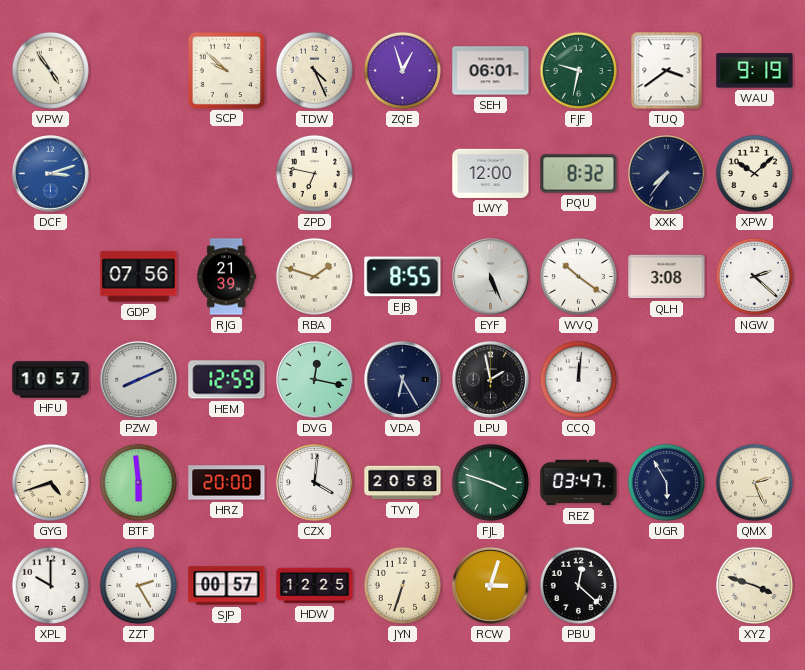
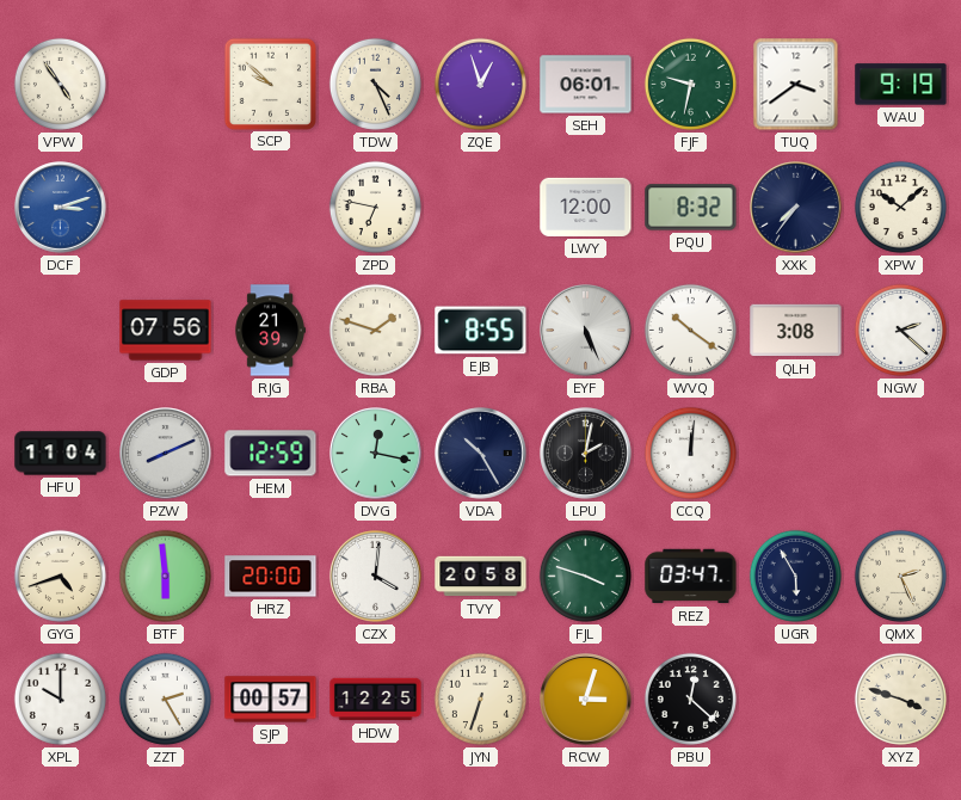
HFU: 10:57 -> 11:04 (61, 454)
VDA: 6:25 -> 10:25 (481, 454)
LPU: 1:58 -> 2:02 (586, 454)
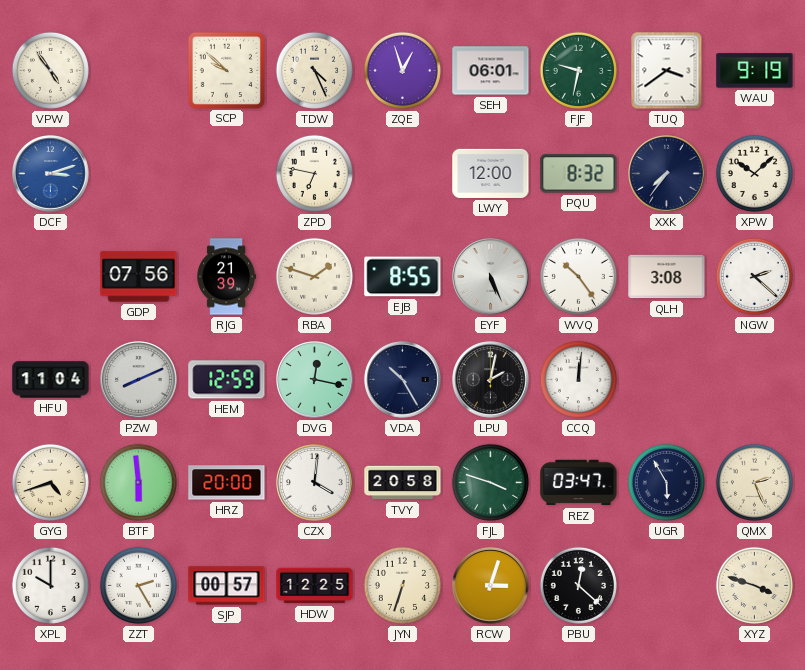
WVQ: 10:21 -> 10:24 (578, 276)
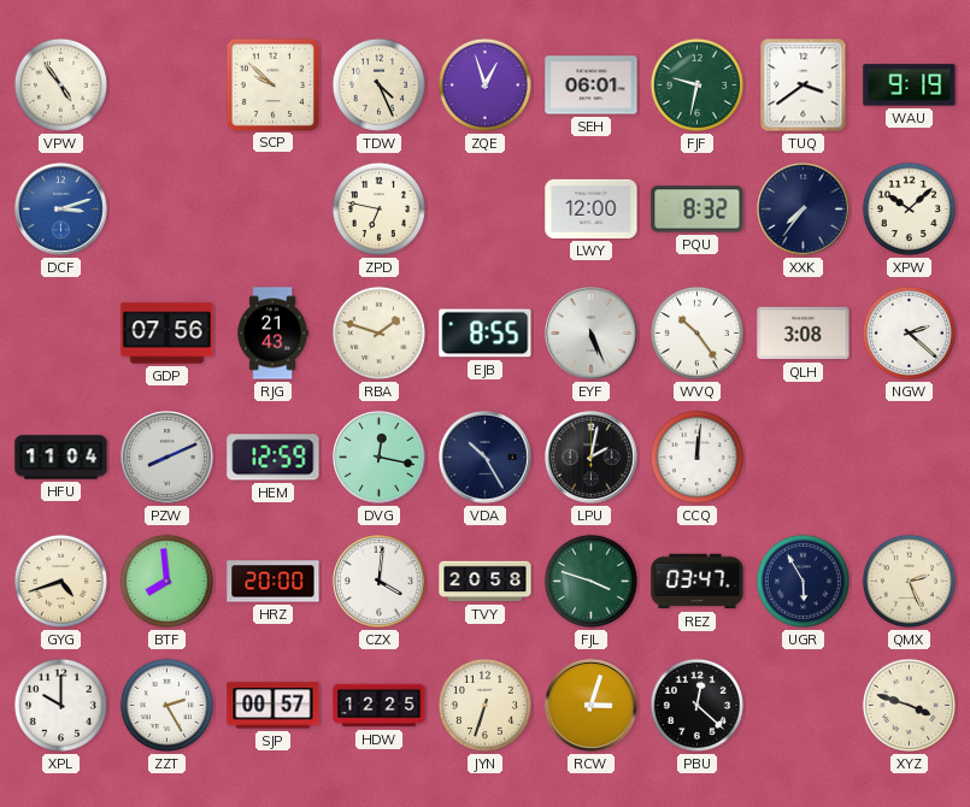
RJG: 21:39 -> 21:43 (272, 334)
BTF: 5:59 -> 7:59 (166, 581)
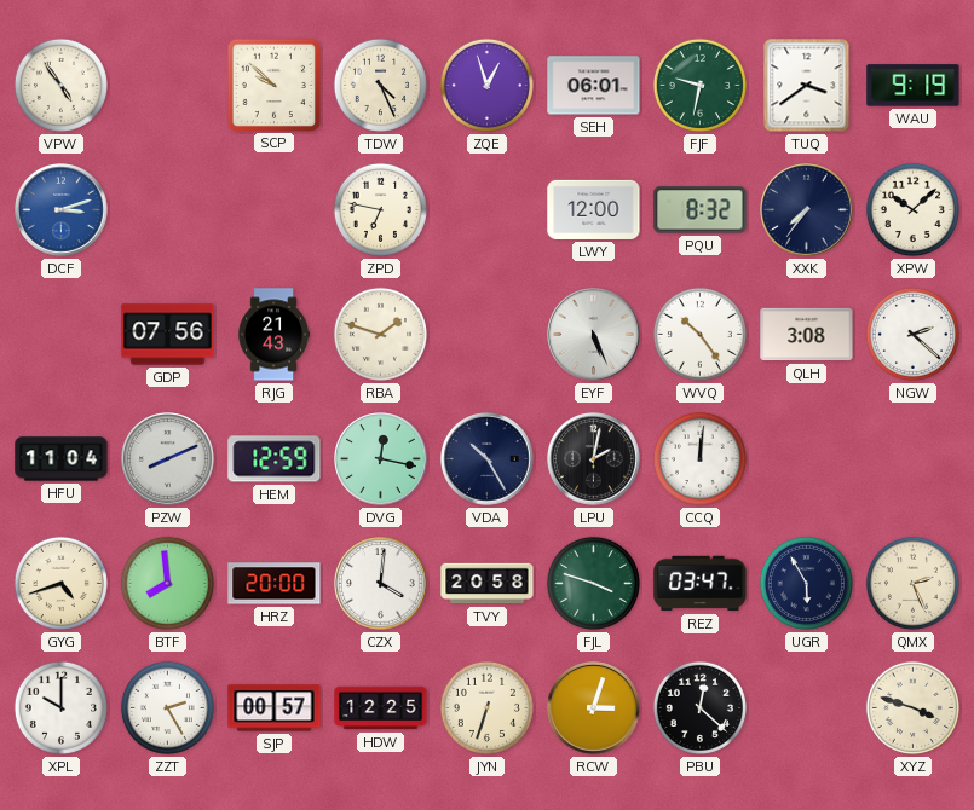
EJB: 8:55 -> none (486, 334)
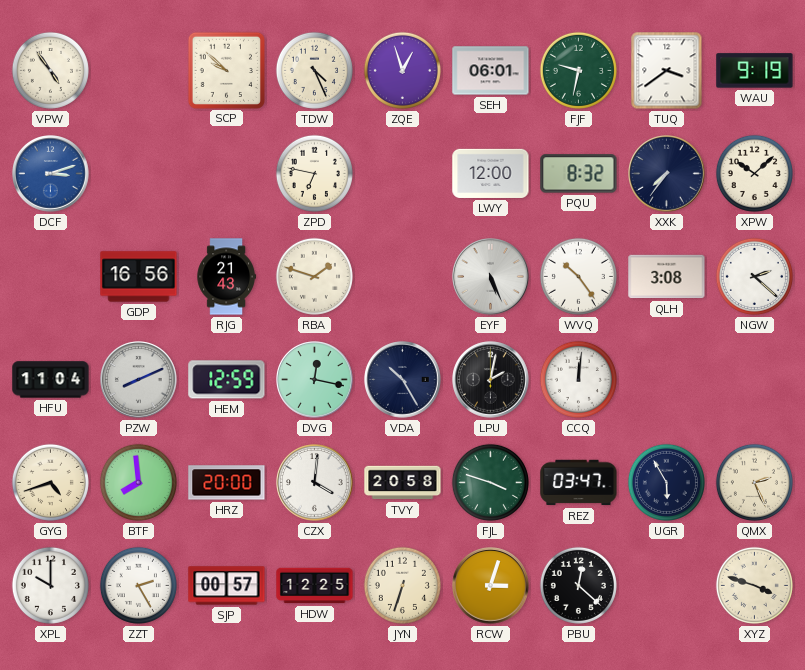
GDP: 07:56 -> 16:56 (139, 277)
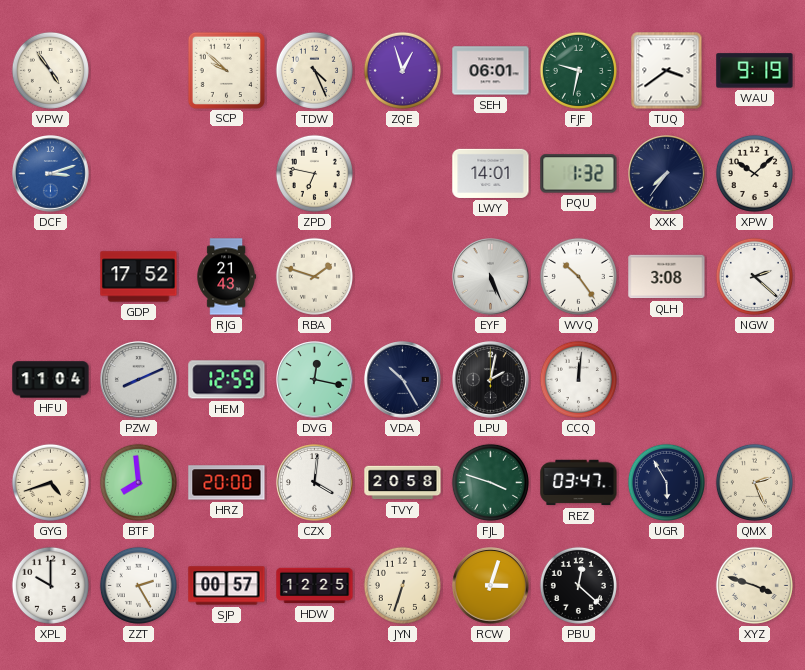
LWY: 12:00 -> 14:01 (491, 173)
PQU: 8:32 -> 1:32 (579, 174)
GDP: 16:56 -> 17:52 (139, 277)
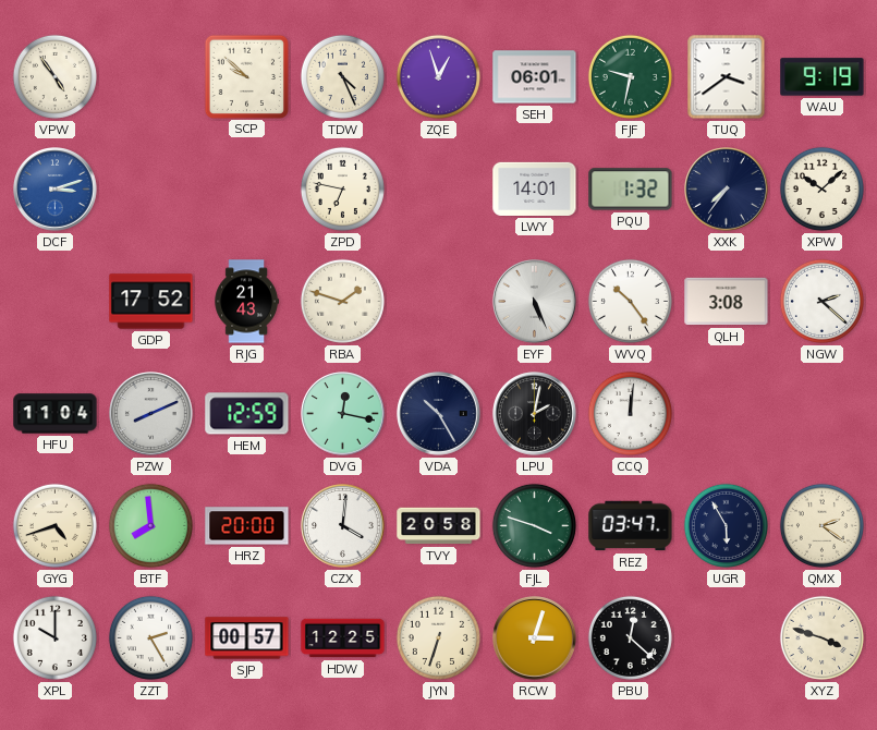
QMX: 2:26 -> 2:21 (821, 525)
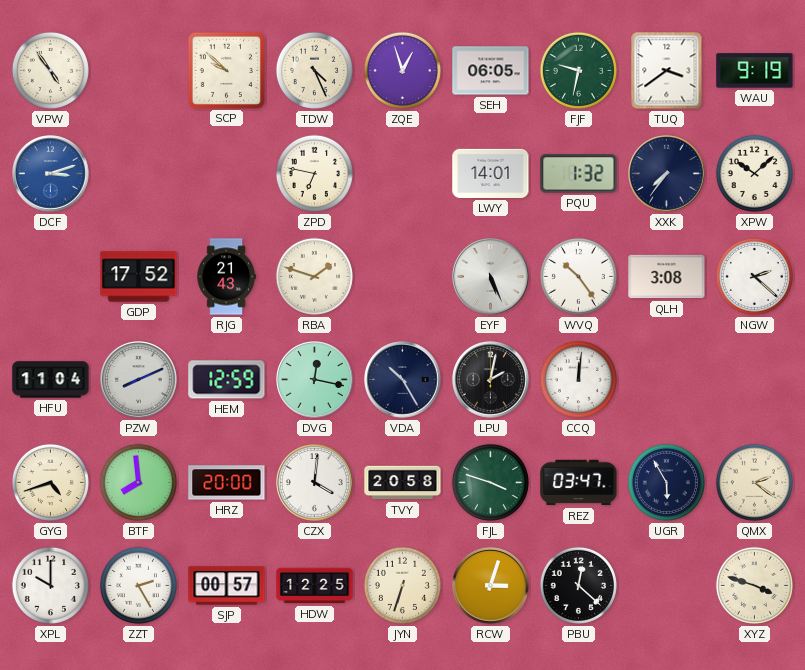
SEH: 06:01 -> 06:05 (491, 71)
